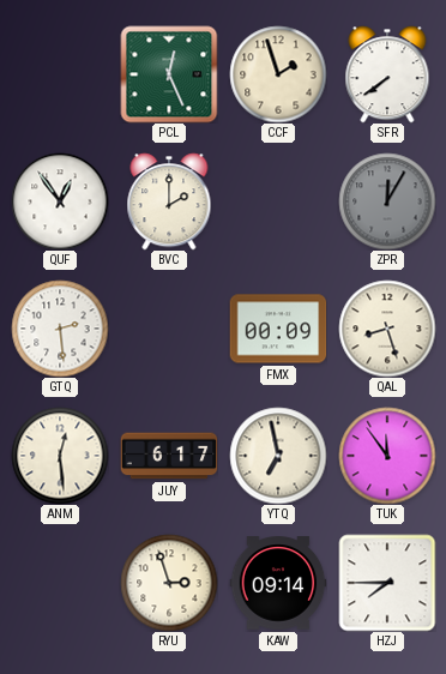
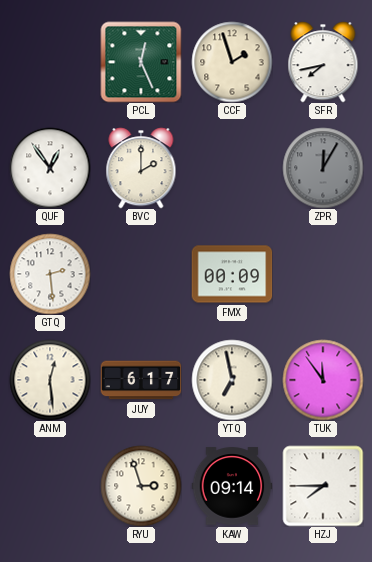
SFR: 7:39 -> 7:43 (323, 62)
QAL: 8:27 -> none (387, 329)
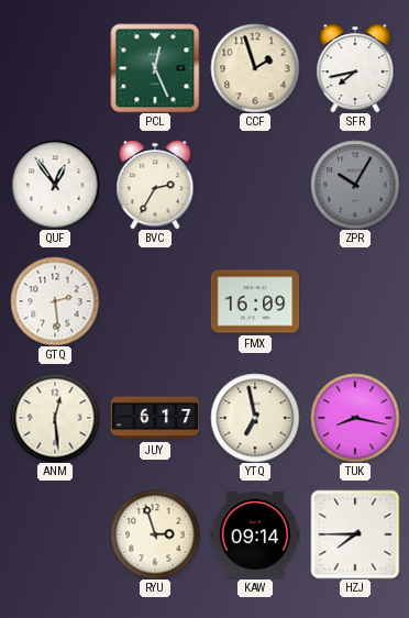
BVC: 2:00 -> 2:35 (155, 185)
ZPR: 12:05 -> 10:05 (355, 185)
FMX: 00:09 -> 16:09 (255, 301)
TUK: 11:54 -> 8:17 (355, 418)
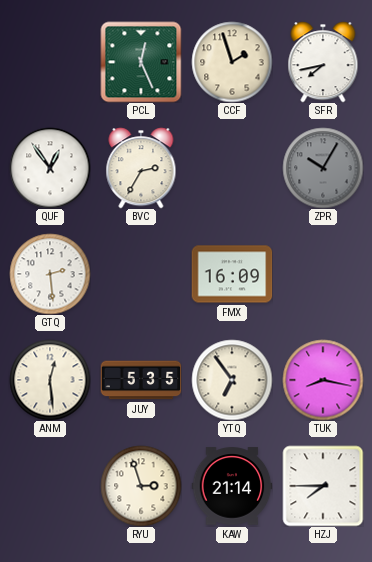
JUY: 6:17 -> 5:35 (141, 380)
YTQ: 6:58 -> 6:54 (232, 380)
KAW: 09:14 -> 21:14 (232, 486)
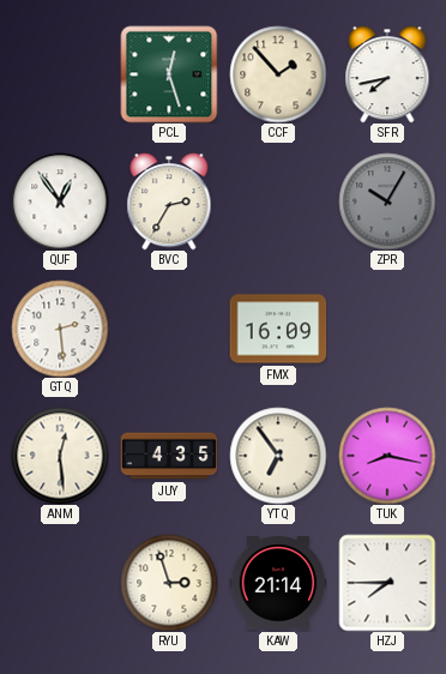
PCL: 12:26 -> 12:27 (169, 74)
CCF: 1:57 -> 1:53 (278, 74)
JUY: 5:35 -> 4:35 (169, 456)
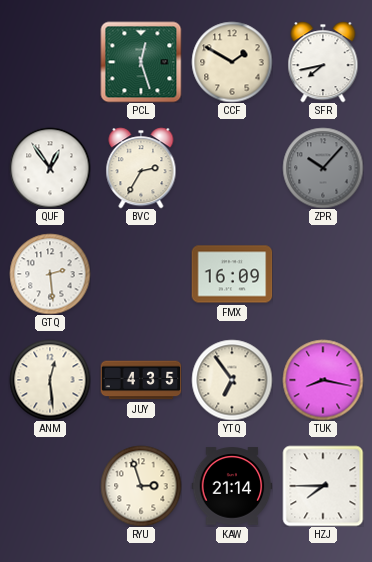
CCF: 1:53 -> 1:50 (232, 62)
ZPR: 10:05 -> 10:07 (323, 168)
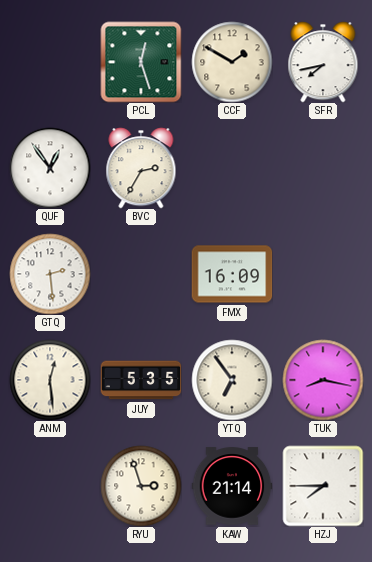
ZPR: 10:07 -> none (323, 168)
JUY: 4:35 -> 5:35 (141, 380)
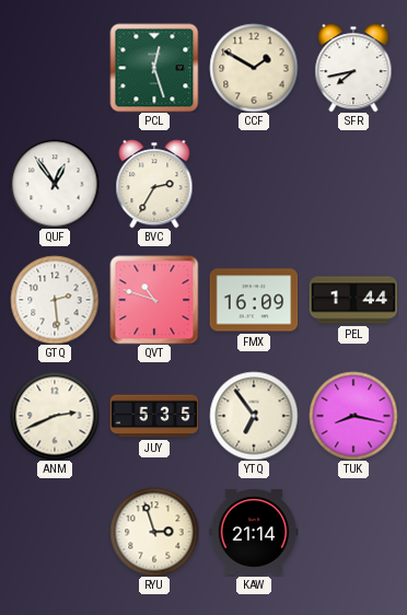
QVT: none -> 10:48 (154, 300)
PEL: none -> 1:44 (353, 300)
ANM: 12:29 -> 2:41 (55, 416)
HZJ: 7:45 -> none (323, 486)
